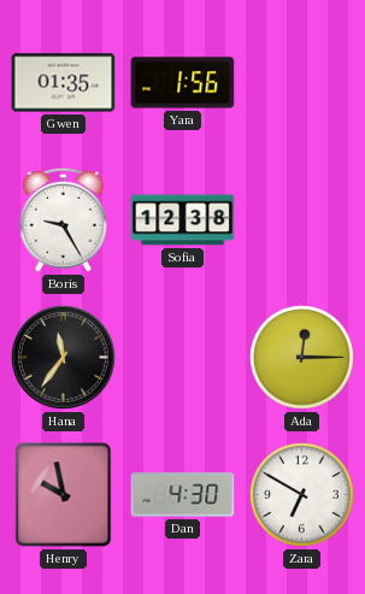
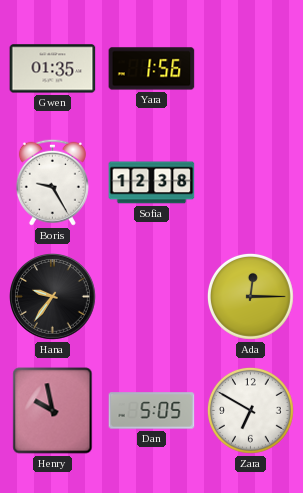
Hana: 11:36 -> 9:36 (53, 297)
Dan: 4:30 -> 5:05 (152, 411)
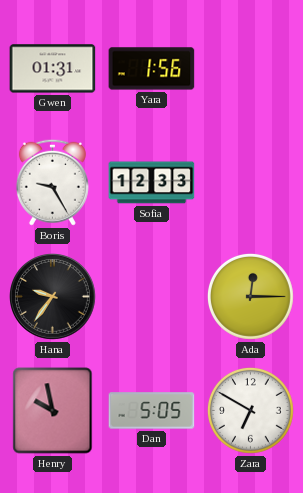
Gwen: 01:35 -> 01:31 (53, 69)
Sofia: 12:38 -> 12:33 (152, 183)
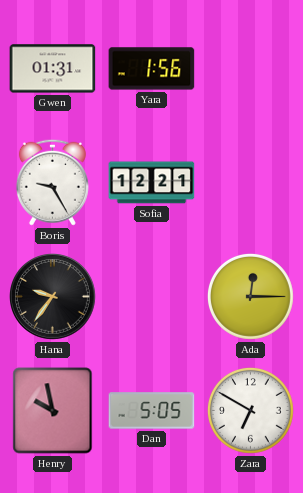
Sofia: 12:33 -> 12:21 (152, 183)
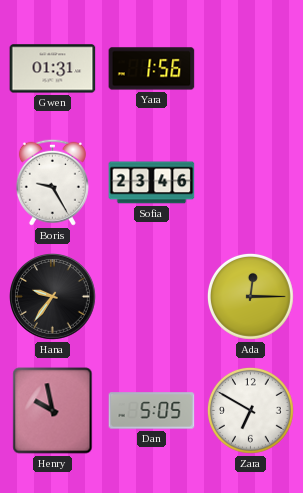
Sofia: 12:21 -> 23:46 (152, 183)
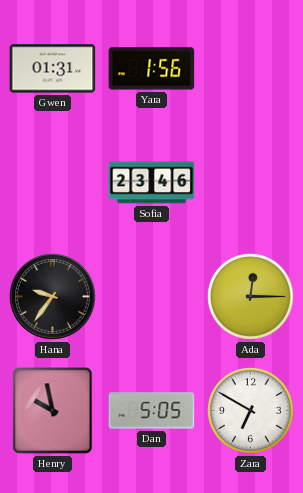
Boris: 9:25 -> none (52, 182)
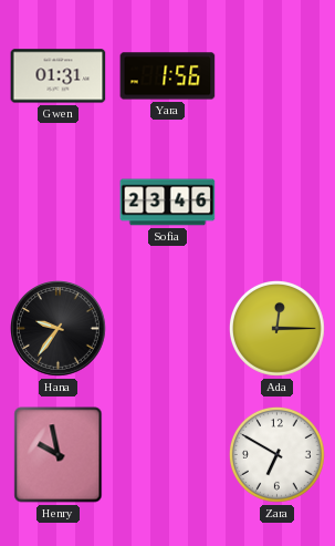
Dan: 5:05 -> none (152, 411)
